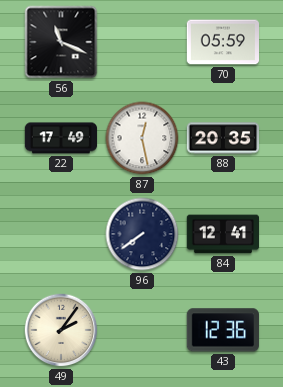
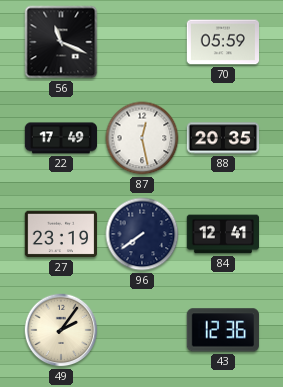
27: none -> 23:19 (61, 234)
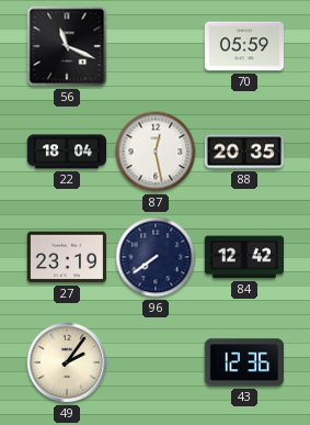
22: 17:49 -> 18:04 (67, 152)
84: 12:41 -> 12:42 (244, 257)
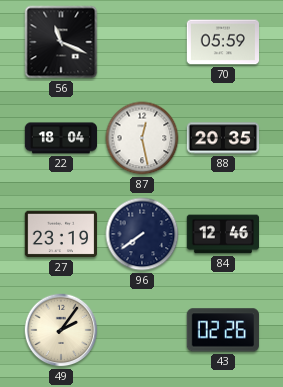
84: 12:42 -> 12:46 (223, 234)
43: 12:36 -> 02:26 (223, 330)
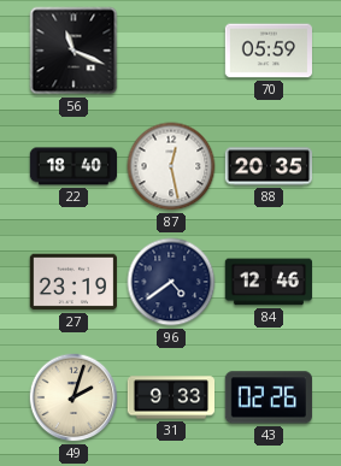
22: 18:04 -> 18:40 (74, 166)
96: 7:39 -> 4:39 (171, 282)
49: 2:06 -> 2:03 (74, 397)
31: none -> 9:33 (171, 397)
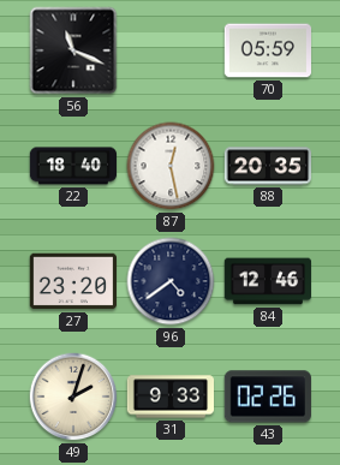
27: 23:19 -> 23:20 (73, 281)
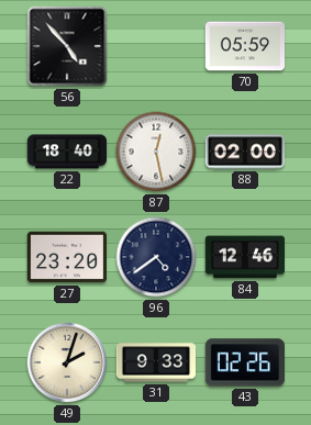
56: 11:19 -> 4:53 (67, 46)
88: 20:35 -> 02:00 (245, 152)
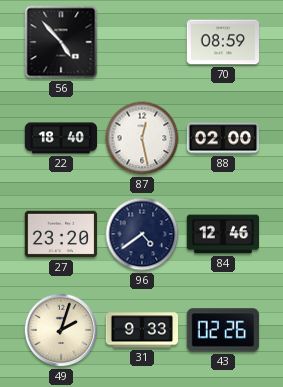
70: 05:59 -> 08:59 (223, 42)
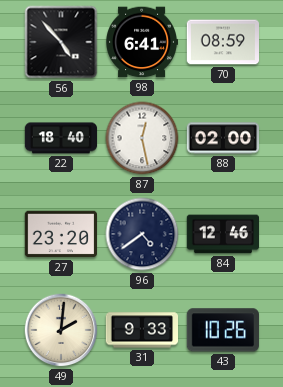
98: none -> 6:41 (141, 42)
49: 2:03 -> 2:01 (61, 330)
43: 02:26 -> 10:26 (223, 330)
